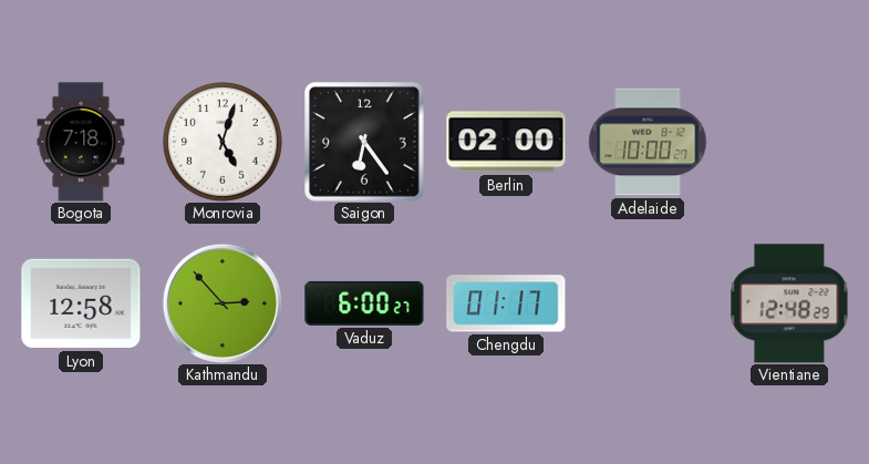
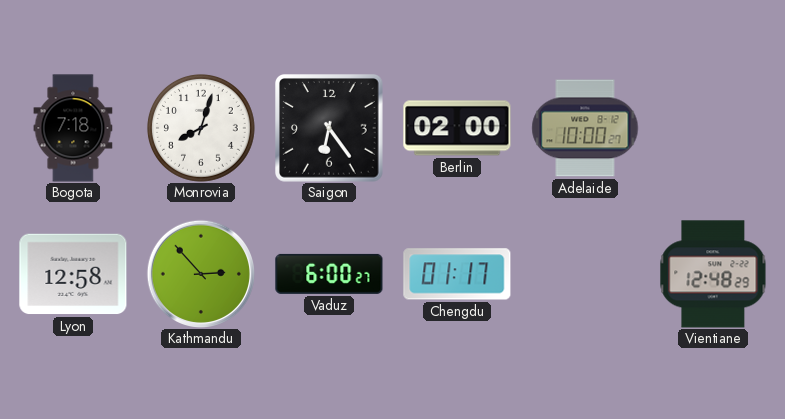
Monrovia: 5:03 -> 8:03 (201, 128)
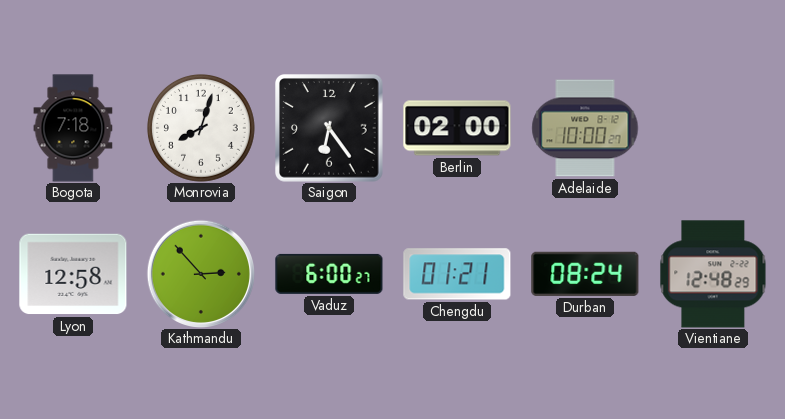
Chengdu: 01:17 -> 01:21 (457, 274)
Durban: none -> 08:24 (585, 274)
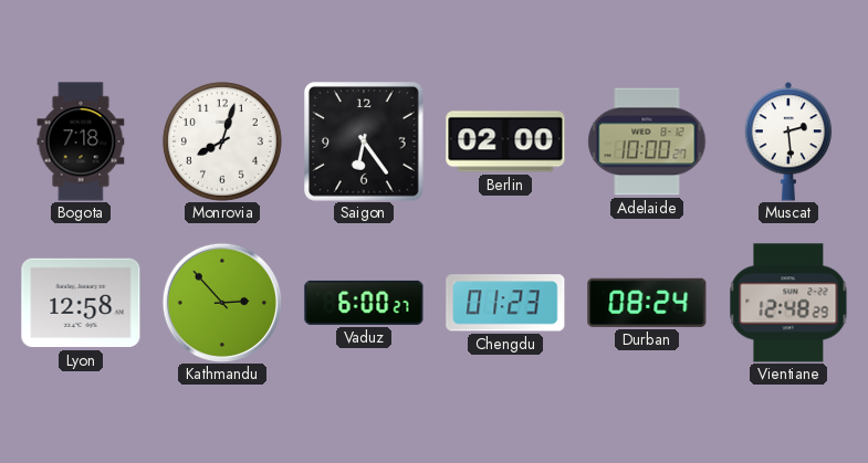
Muscat: none -> 2:29 (788, 141)
Chengdu: 01:21 -> 01:23 (505, 303)
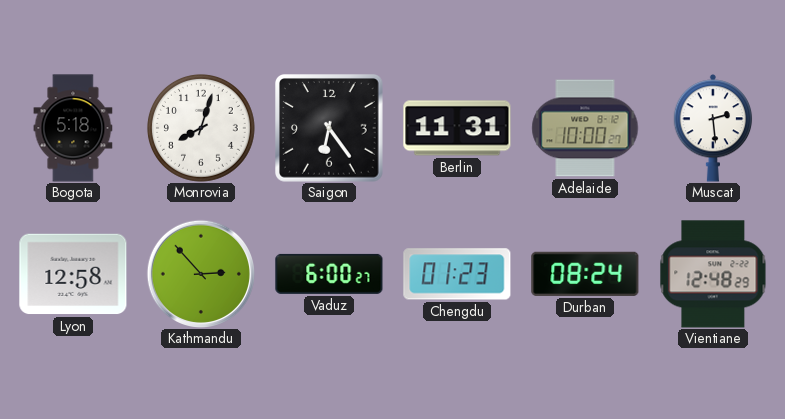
Bogota: 7:18 -> 5:18 (73, 128)
Berlin: 02:00 -> 11:31 (457, 128)
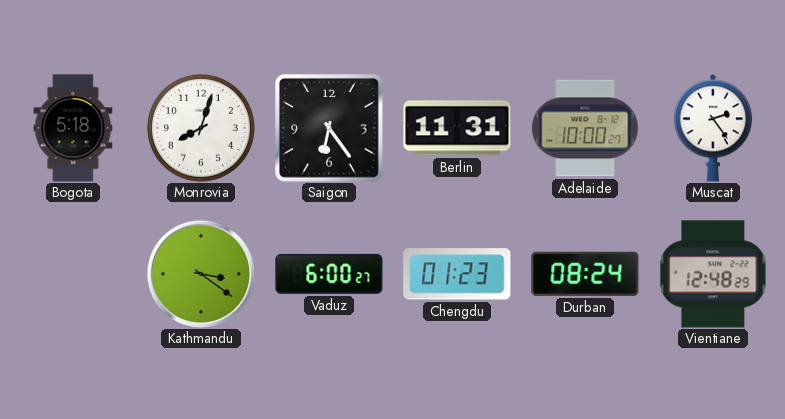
Muscat: 2:29 -> 2:24 (713, 128)
Lyon: 12:58 -> none (73, 274)
Kathmandu: 2:53 -> 3:21 (200, 273)
